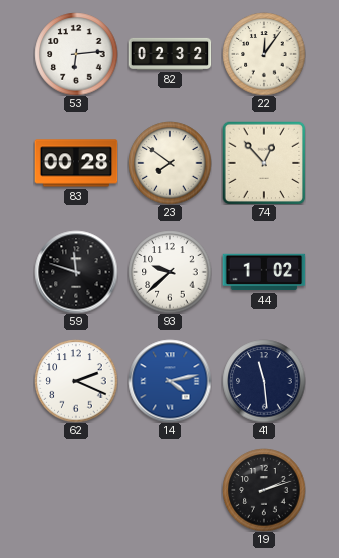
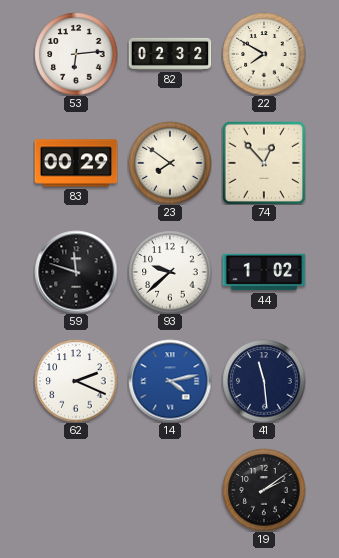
22: 12:06 -> 7:50 (264, 54)
83: 00:28 -> 00:29 (76, 163)
19: 2:12 -> 2:09 (264, 490)
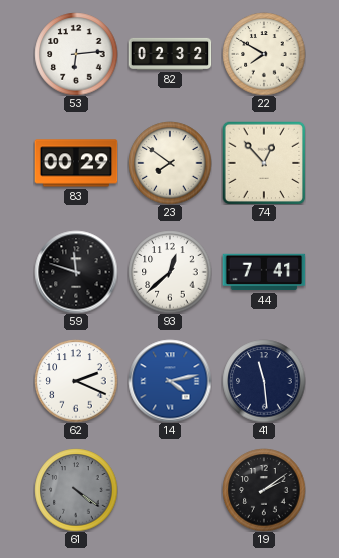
93: 9:38 -> 12:38 (170, 272)
44: 1:02 -> 7:41 (264, 272)
61: none -> 4:21 (76, 490)
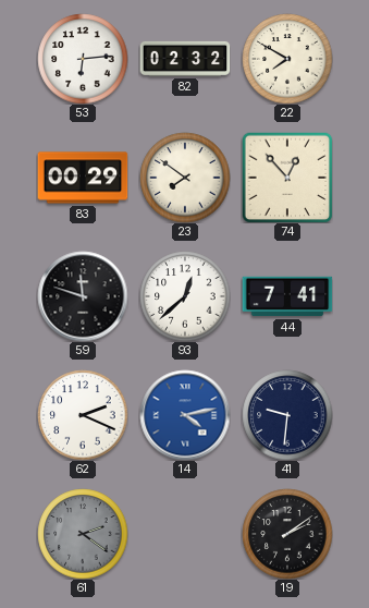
41: 11:29 -> 9:31 (287, 415)
61: 4:21 -> 2:21 (83, 534)
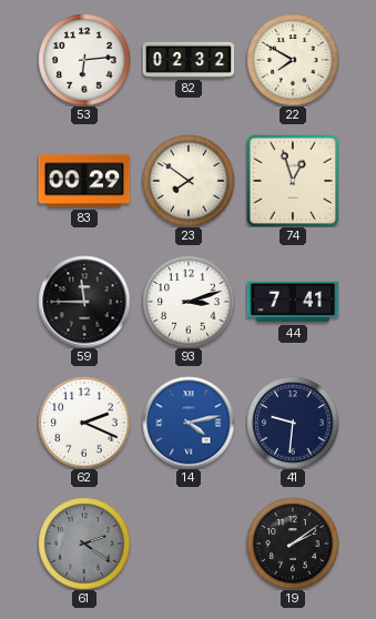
74: 12:53 -> 12:57 (293, 181)
59: 11:48 -> 11:45 (84, 302)
93: 12:38 -> 3:12 (189, 302)
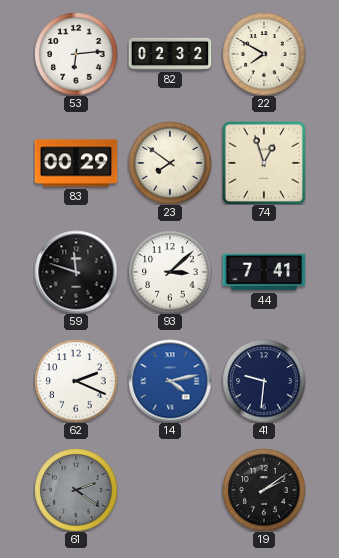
59: 11:45 -> 11:48 (76, 272)
93: 3:12 -> 3:08 (170, 272)
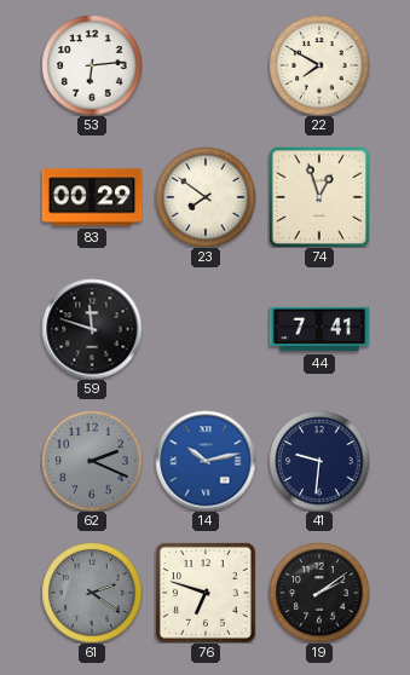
82: 02:32 -> none (170, 54)
93: 3:08 -> none (170, 272)
62 dial: white -> grey (92, 461)
14: 4:13 -> 10:13 (206, 461)
76: none -> 6:48 (206, 593)
